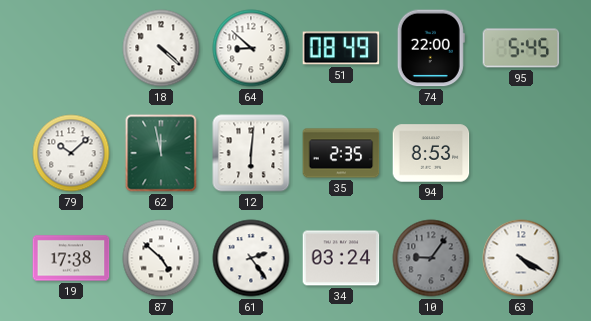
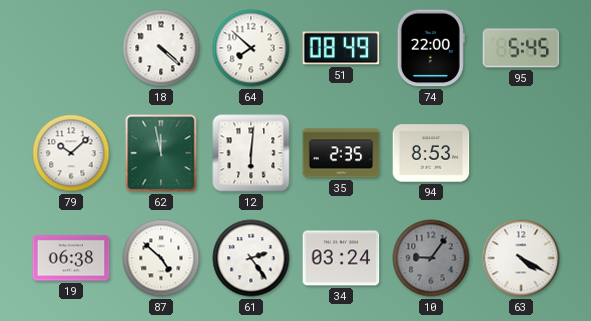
64: 8:52 -> 7:52 (251, 48)
19: 17:38 -> 06:38 (71, 258)
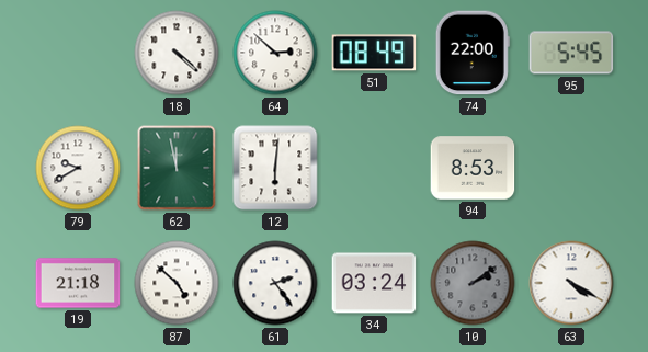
64: 7:52 -> 2:52 (275, 53)
79: 10:08 -> 9:40 (78, 168)
35: 2:35 -> none (341, 153)
19: 06:38 -> 21:18 (78, 283)
10: 9:06 -> 2:09 (473, 283)
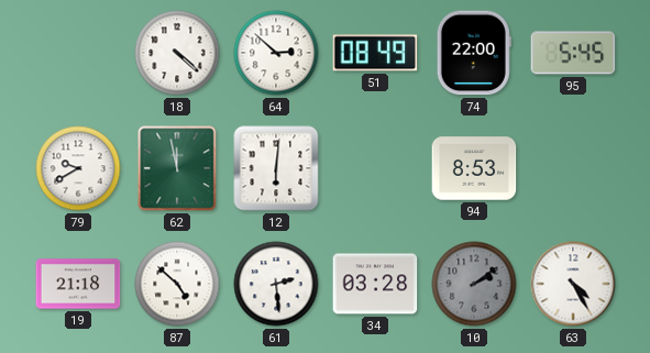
61: 2:24 -> 2:29 (276, 284)
34: 03:24 -> 03:28 (375, 284)
63: 4:20 -> 4:25 (573, 284)
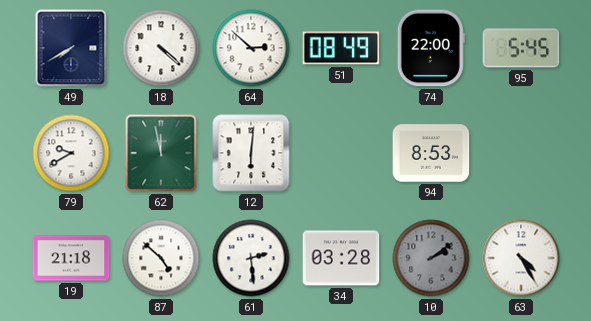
49: none -> 7:40 (71, 48)
